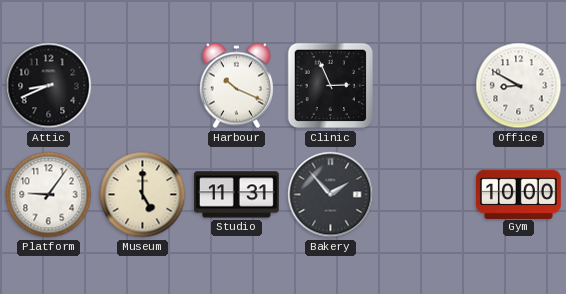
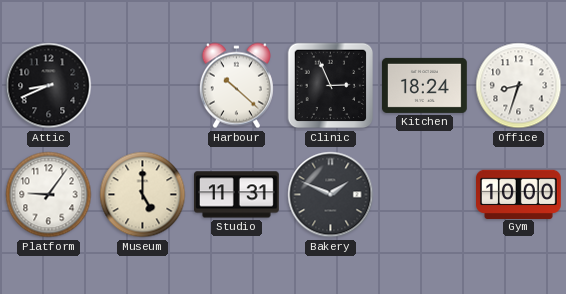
Harbour: 10:19 -> 10:22 (236, 86)
Kitchen: none -> 18:24 (425, 85)
Office: 8:50 -> 8:33 (519, 86)
Bakery: 1:53 -> 1:49 (331, 195)
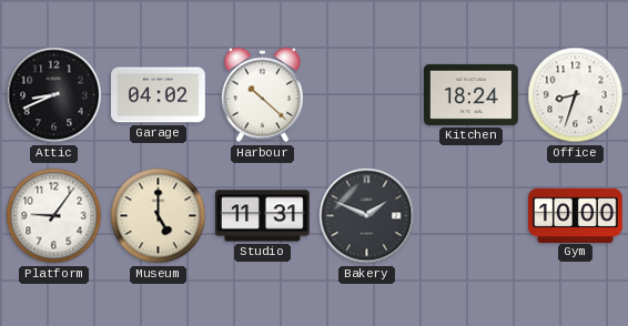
Garage: none -> 04:02 (159, 95)
Clinic: 2:56 -> none (331, 86)
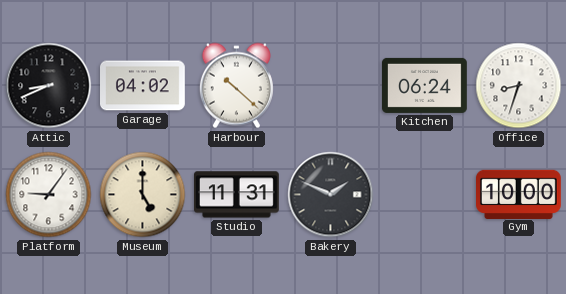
Kitchen: 18:24 -> 06:24 (425, 85)
